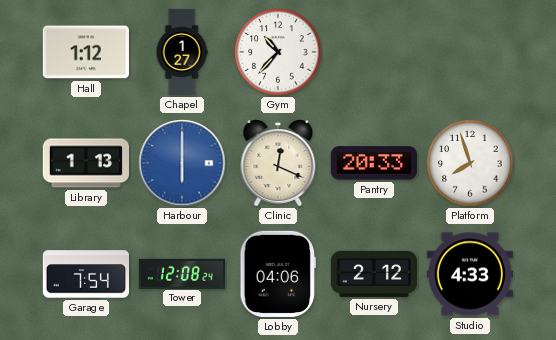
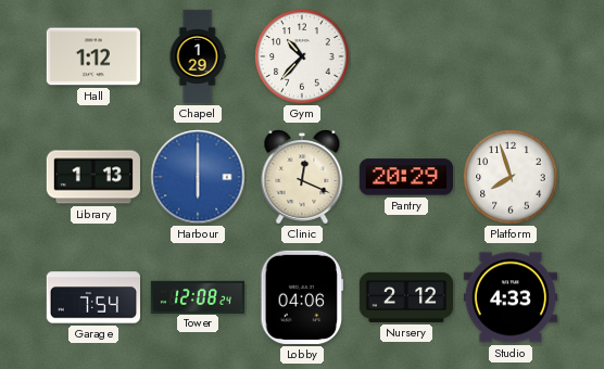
Chapel: 1:27 -> 1:29 (198, 56)
Pantry: 20:33 -> 20:29 (406, 177)
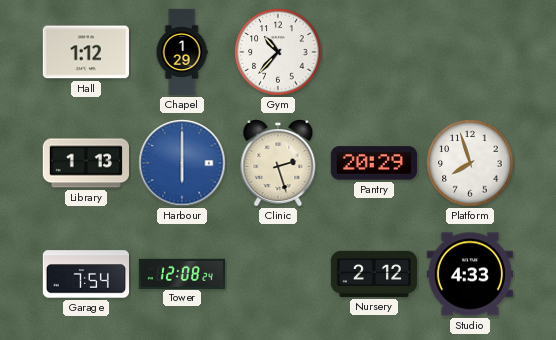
Clinic: 12:19 -> 2:27 (278, 163)
Lobby: 04:06 -> none (301, 297)
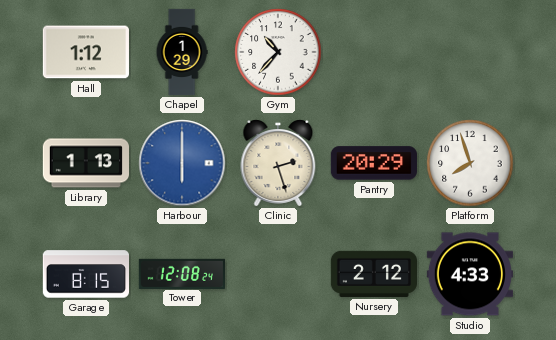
Garage: 7:54 -> 8:15 (85, 274)
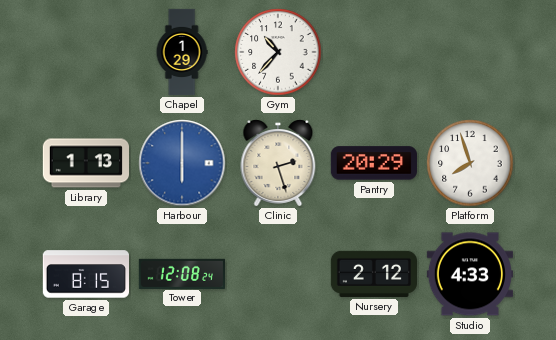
Hall: 1:12 -> none (86, 52)
